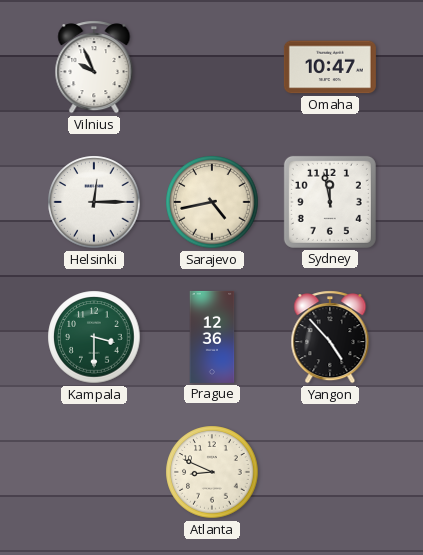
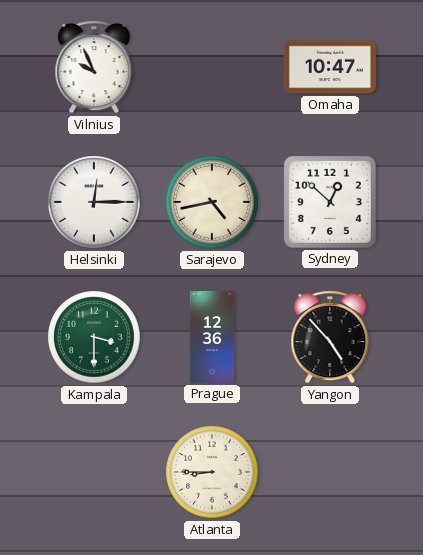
Sydney: 11:58 -> 12:52 (330, 202)
Atlanta: 8:49 -> 8:45 (212, 472)
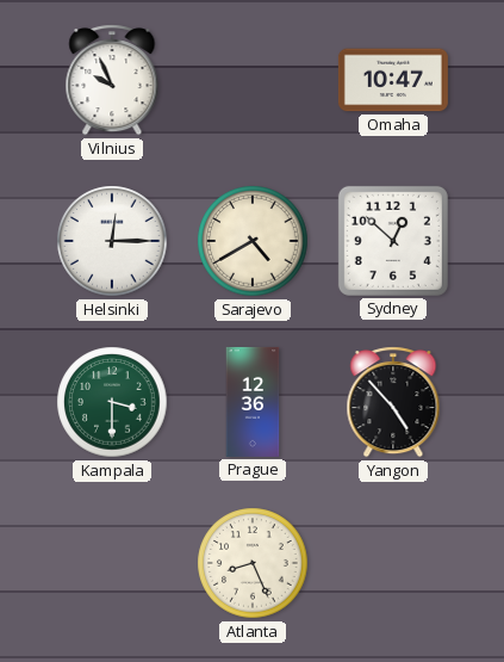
Sarajevo: 4:43 -> 4:40 (253, 241)
Atlanta: 8:45 -> 8:26 (253, 563)
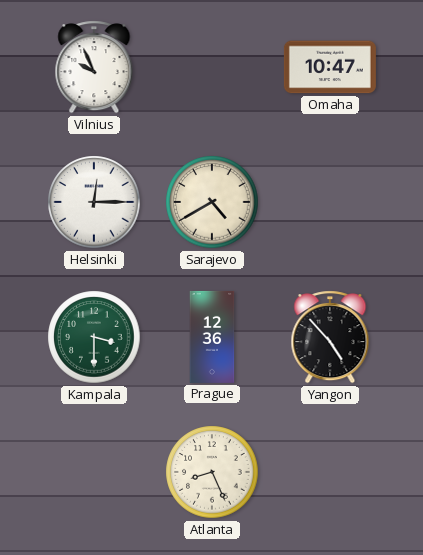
Sydney: 12:52 -> none (393, 241)
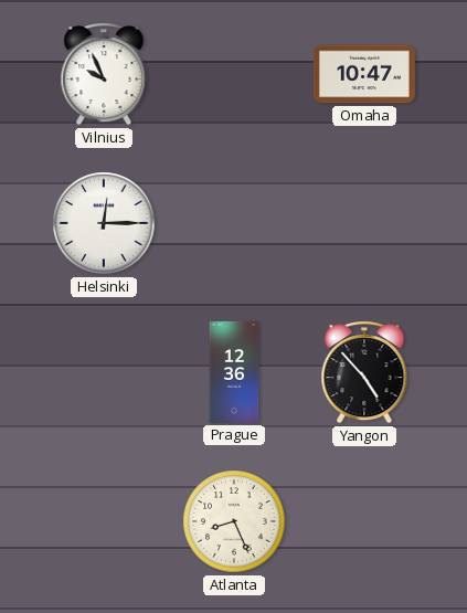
Sarajevo: 4:40 -> none (212, 202)
Kampala: 3:30 -> none (94, 337)
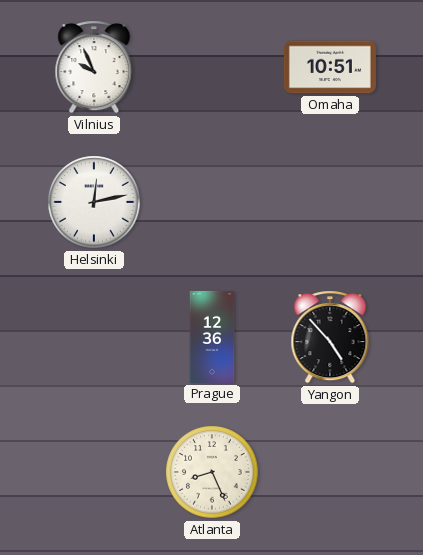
Omaha: 10:47 -> 10:51 (330, 67)
Helsinki: 12:15 -> 12:13 (94, 202)
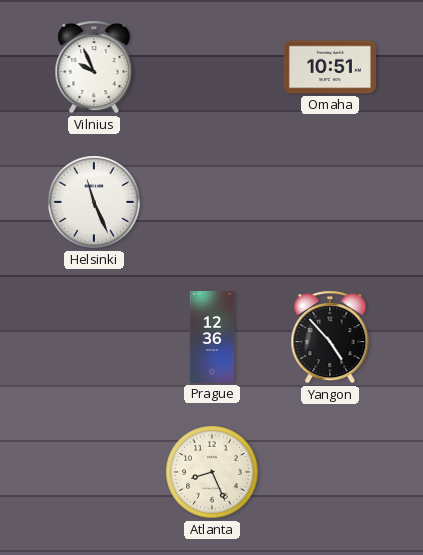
Helsinki: 12:13 -> 11:26 (94, 202)
